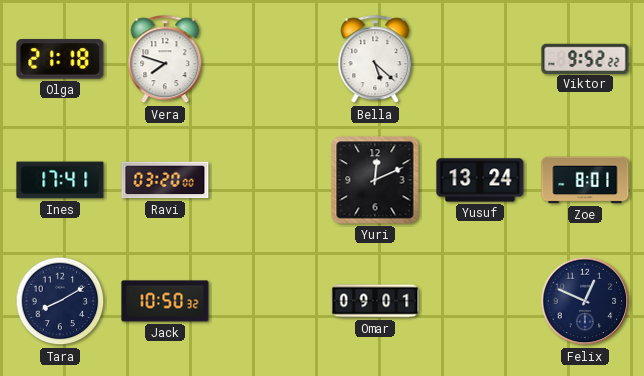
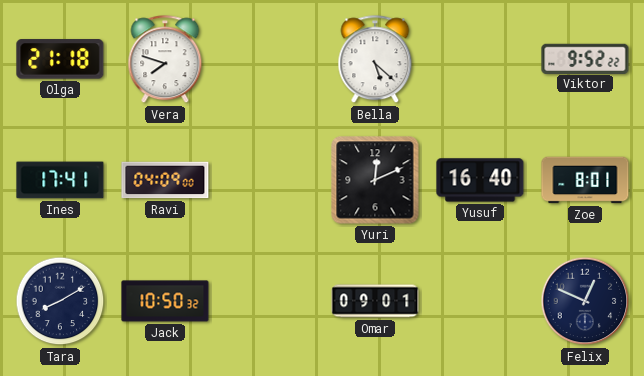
Ravi: 03:20 -> 04:09 (165, 180)
Yusuf: 13:24 -> 16:40 (480, 180)
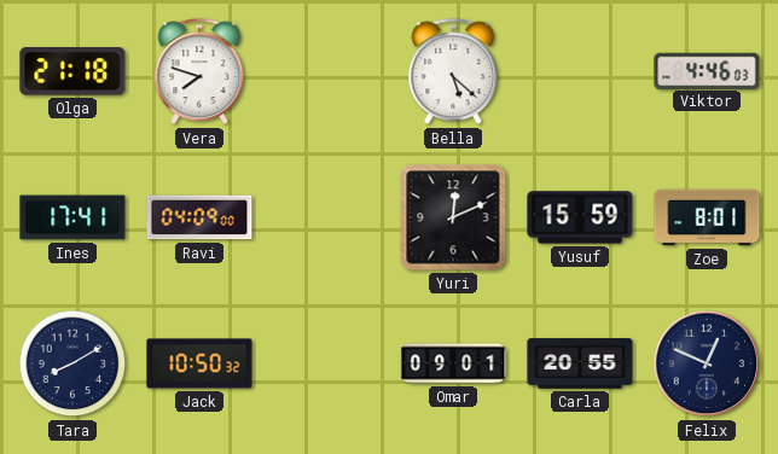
Viktor: 9:52 -> 4:46 (707, 70)
Yusuf: 16:40 -> 15:59 (580, 217)
Carla: none -> 20:55 (580, 363)
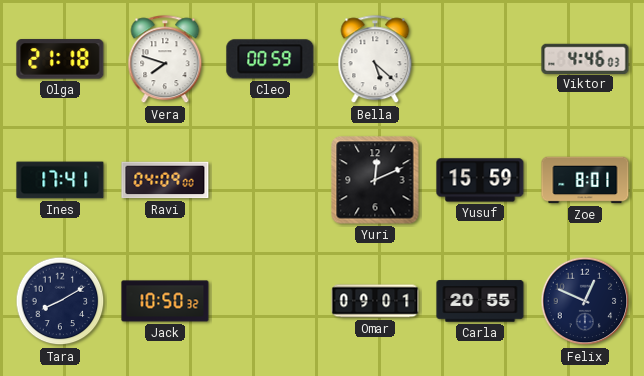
Cleo: none -> 00:59 (270, 59)
